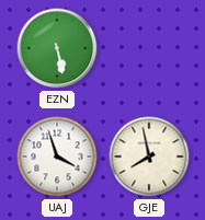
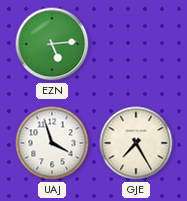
EZN: 5:28 -> 5:14 (52, 44)
GJE: 7:58 -> 7:25 (136, 143)
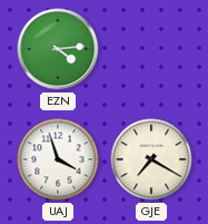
EZN: 5:14 -> 4:14 (58, 49)
GJE: 7:25 -> 7:20 (151, 159)
